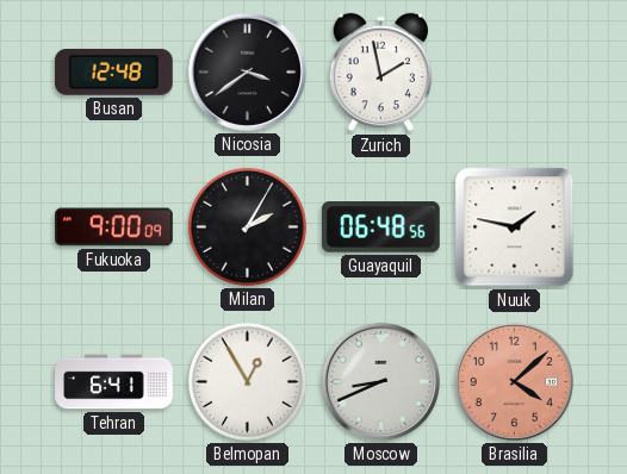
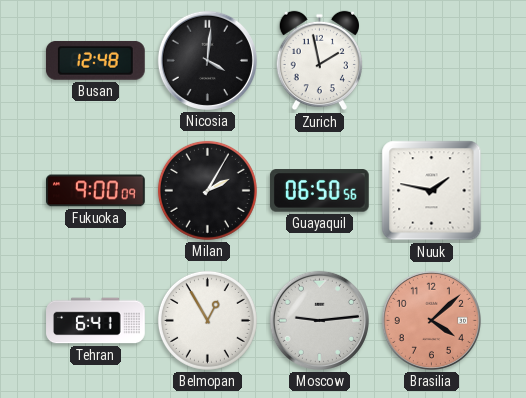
Nicosia: 3:39 -> 4:01 (207, 60)
Guayaquil: 06:48 -> 06:50 (319, 191)
Moscow: 8:41 -> 9:14 (319, 320)
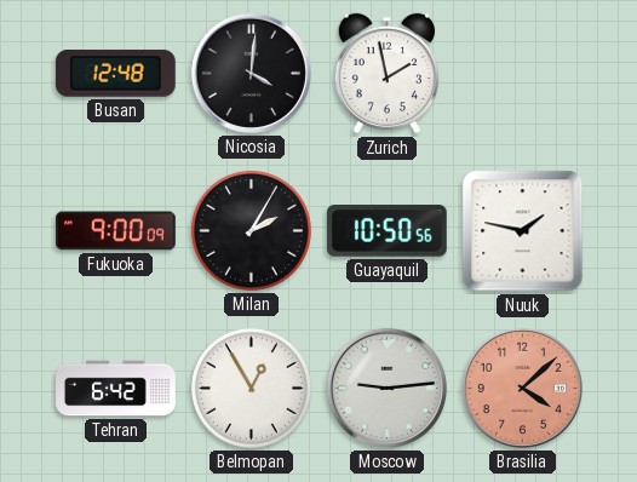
Guayaquil: 06:50 -> 10:50 (386, 231)
Tehran: 6:41 -> 6:42 (116, 389)
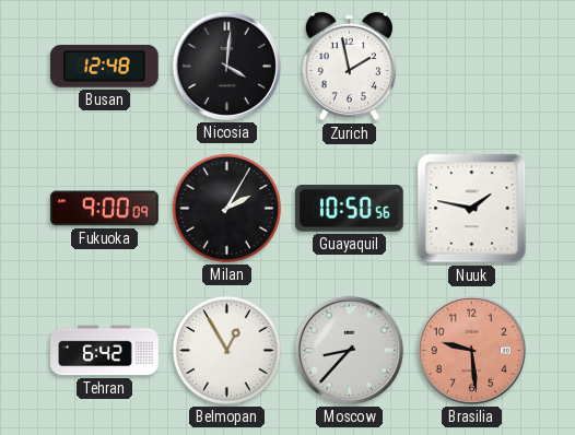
Moscow: 9:14 -> 8:37 (349, 350)
Brasilia: 4:08 -> 9:29 (471, 350)
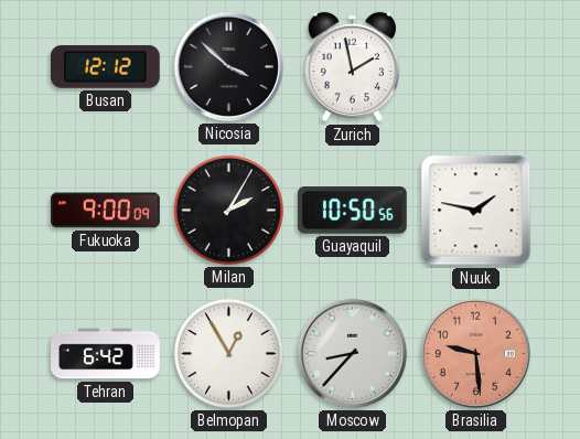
Busan: 12:48 -> 12:12 (105, 66)
Nicosia: 4:01 -> 3:52 (228, 66)
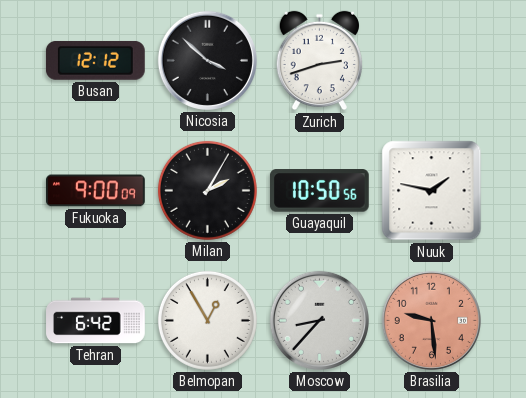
Zurich: 1:58 -> 2:42 (319, 61)
